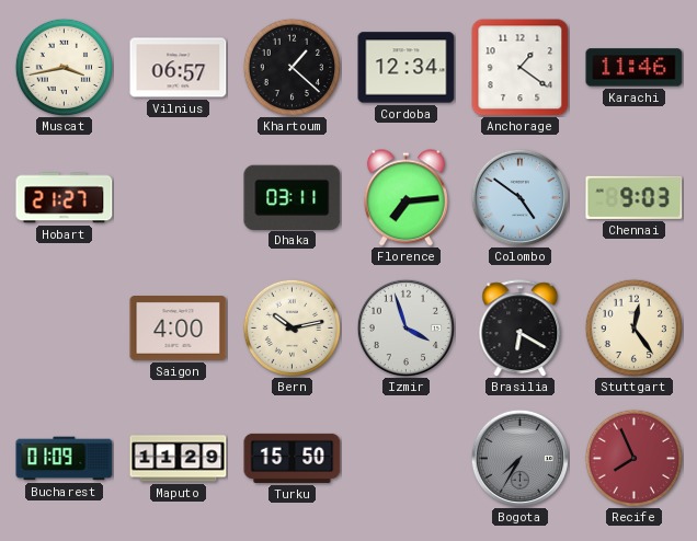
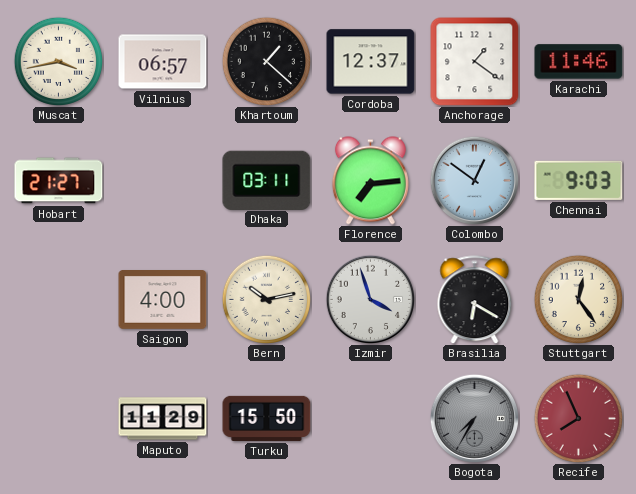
Cordoba: 12:34 -> 12:37 (371, 62)
Colombo: 4:51 -> 12:51 (474, 180)
Bucharest: 01:09 -> none (65, 459)
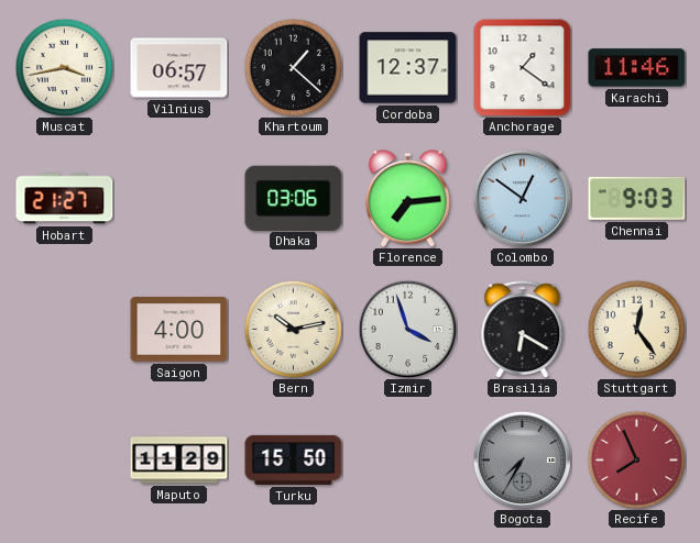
Dhaka: 03:11 -> 03:06 (294, 198)
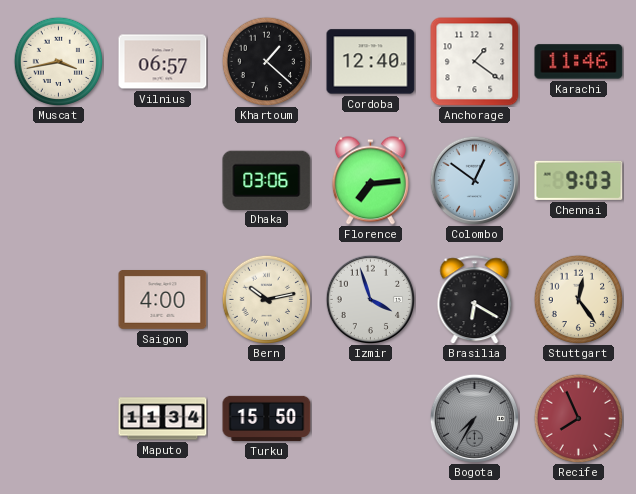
Cordoba: 12:37 -> 12:40 (371, 62)
Hobart: 21:27 -> none (65, 199)
Maputo: 11:29 -> 11:34 (163, 419)
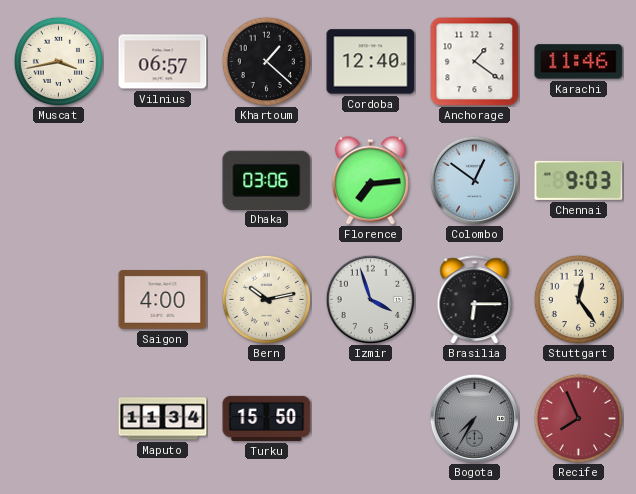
Brasilia: 6:20 -> 6:15 (475, 300)
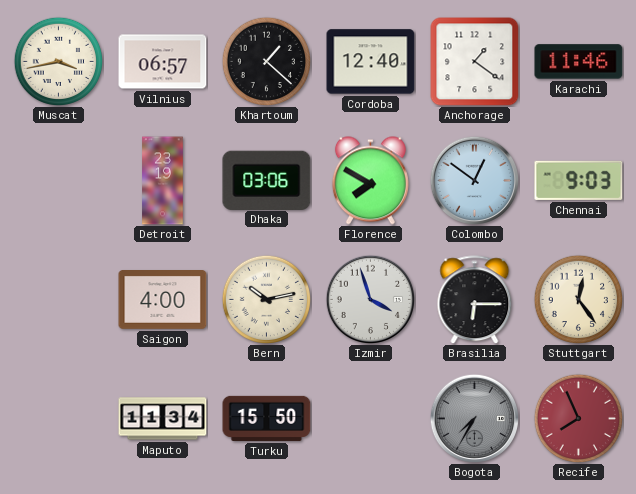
Detroit: none -> 23:19 (163, 181)
Florence: 7:14 -> 7:50 (370, 181)
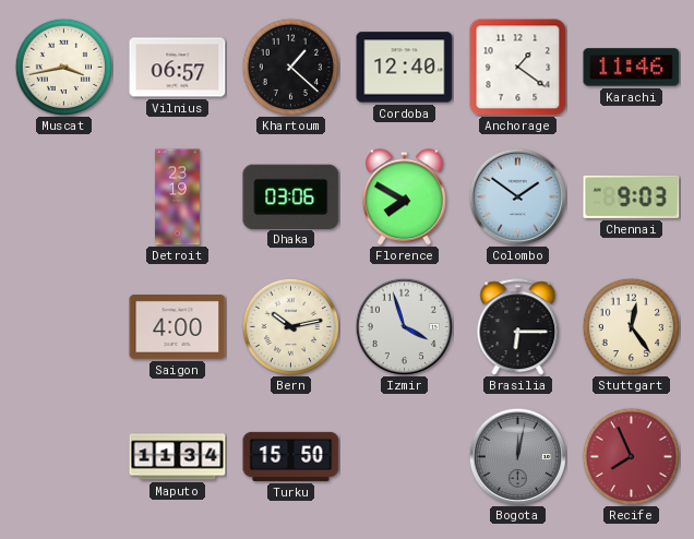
Colombo: 12:51 -> 1:51 (517, 196)
Bogota: 7:35 -> 12:02 (517, 456)
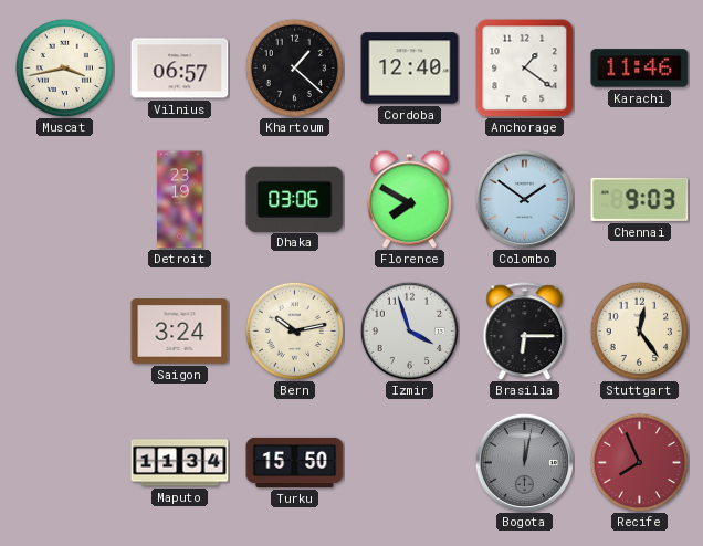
Saigon: 4:00 -> 3:24 (180, 332)
